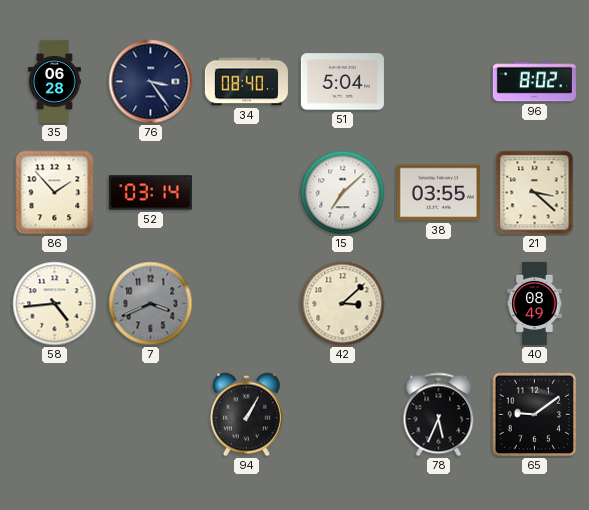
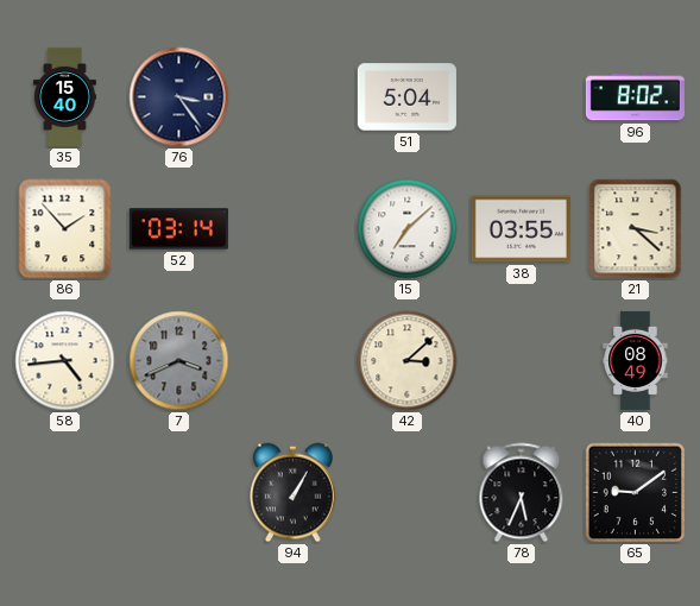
35: 06:28 -> 15:40 (64, 96)
34: 08:40 -> none (246, 82)
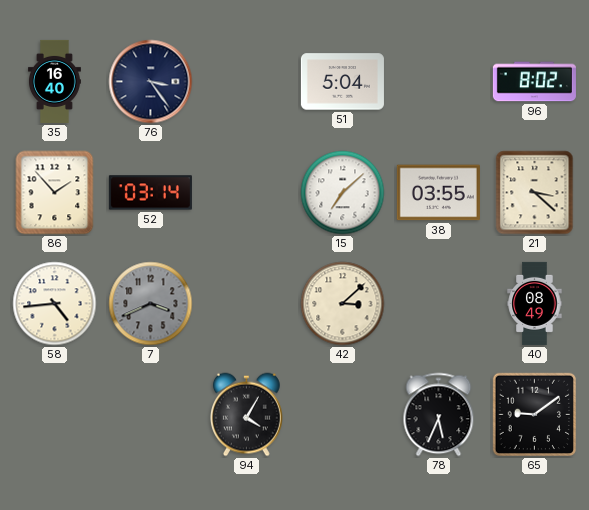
35: 15:40 -> 16:40 (54, 81)
94: 1:05 -> 4:05 (246, 415)
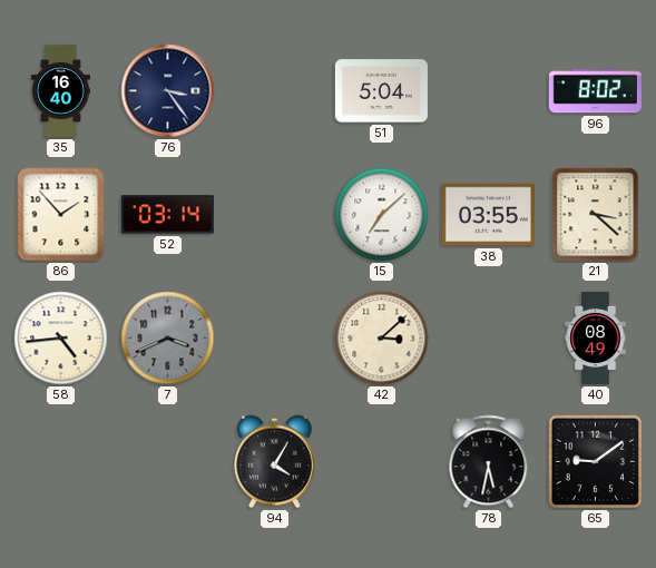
78: 5:34 -> 5:32 (489, 462)
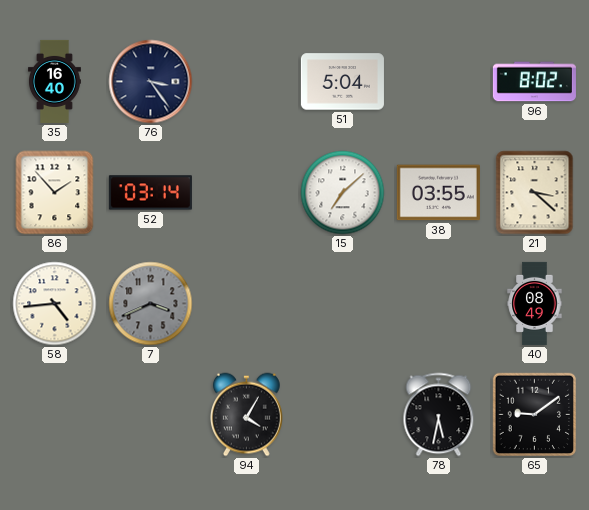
42: 3:08 -> none (382, 339)
